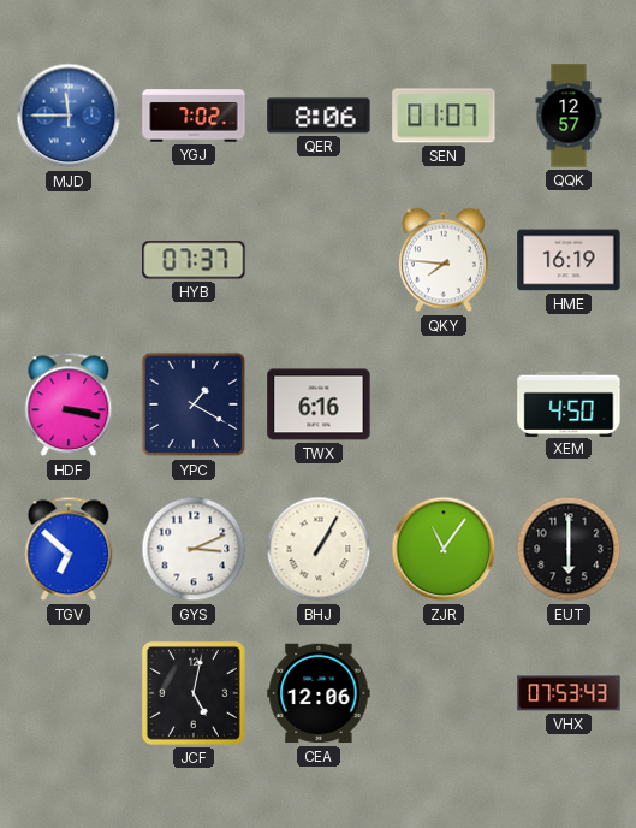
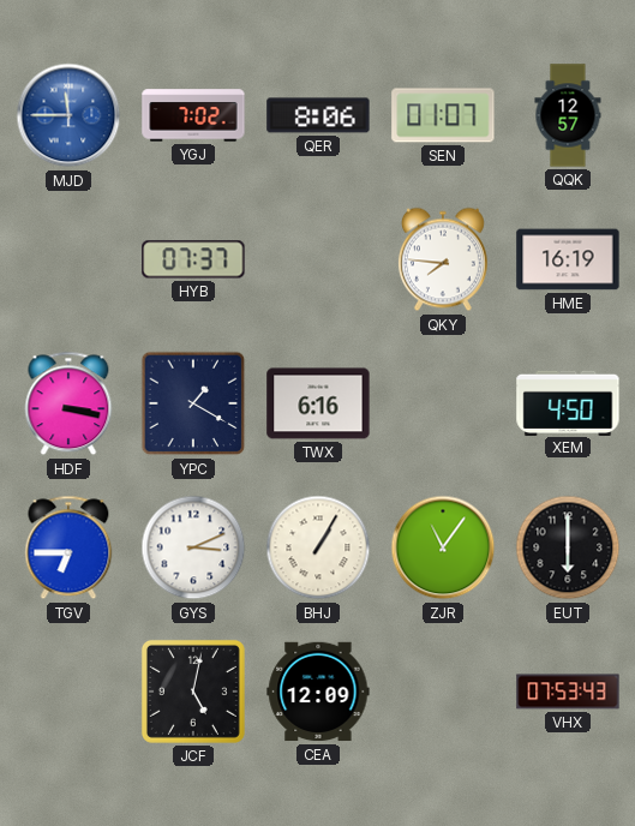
TGV: 6:52 -> 6:45 (68, 547)
CEA: 12:06 -> 12:09 (318, 692)
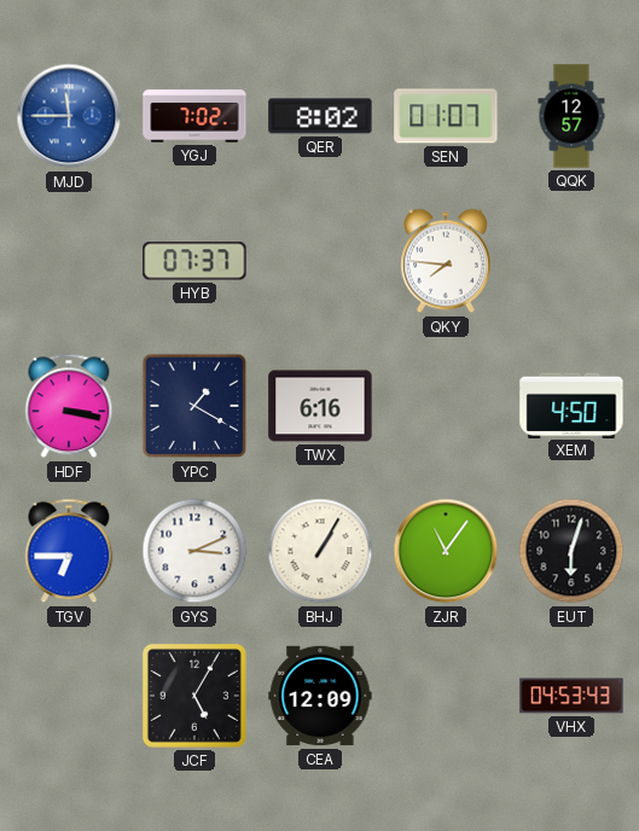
QER: 8:06 -> 8:02 (320, 116)
HME: 16:19 -> none (568, 259)
EUT: 6:00 -> 6:03 (571, 551)
JCF: 5:02 -> 5:05 (194, 696)
VHX: 07:53 -> 04:53 (571, 696)
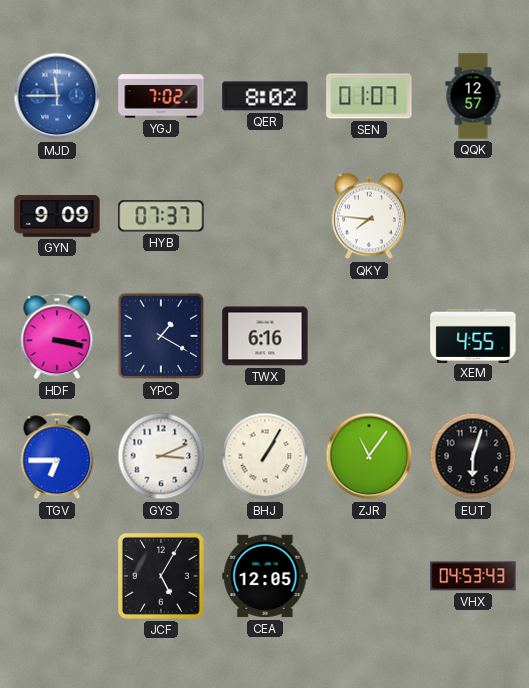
GYN: none -> 9:09 (57, 216)
XEM: 4:50 -> 4:55 (473, 335)
CEA: 12:09 -> 12:05 (265, 576)
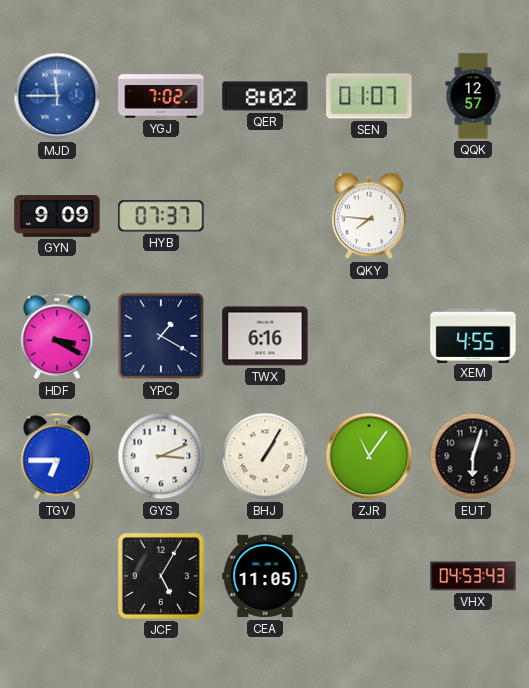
HDF: 3:17 -> 3:20 (57, 336)
CEA: 12:05 -> 11:05 (265, 576)
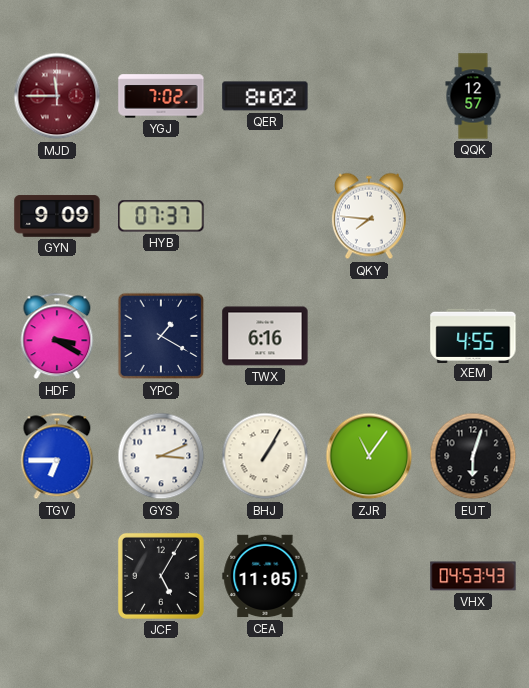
MJD dial: blue -> burgundy (57, 96)
SEN: 01:07 -> none (369, 96)
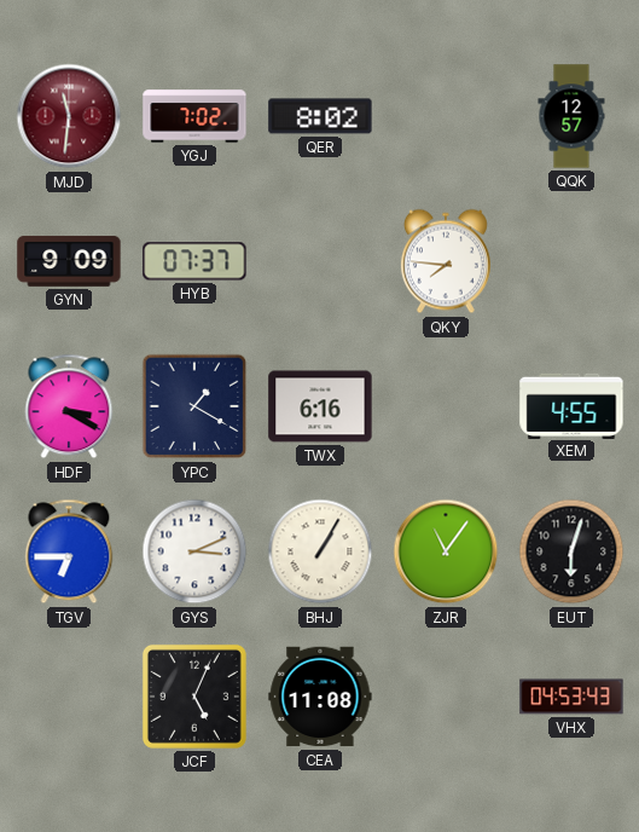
MJD: 11:45 -> 11:31 (69, 116)
JCF: 5:05 -> 5:04 (194, 697)
CEA: 11:05 -> 11:08 (320, 697)
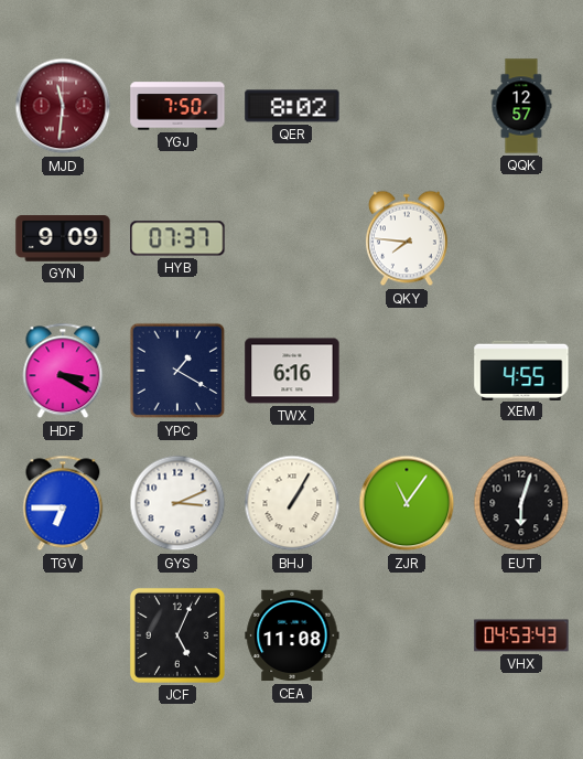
YGJ: 7:02 -> 7:50 (177, 106)
